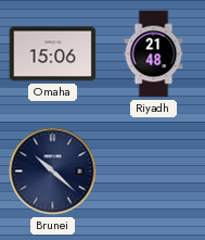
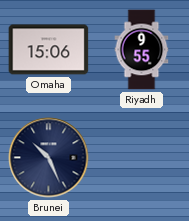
Riyadh: 21:48 -> 9:55 (142, 50)
Brunei: 10:22 -> 10:26 (49, 158)
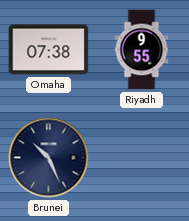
Omaha: 15:06 -> 07:38 (49, 50)
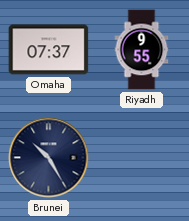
Omaha: 07:38 -> 07:37 (49, 50)
Brunei: 10:26 -> 10:25 (49, 158)
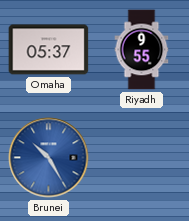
Omaha: 07:37 -> 05:37 (49, 50)
Brunei dial: navy -> blue (49, 158)
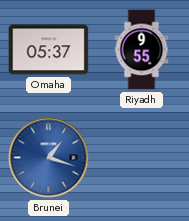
Brunei: 10:25 -> 1:18 (49, 158)
